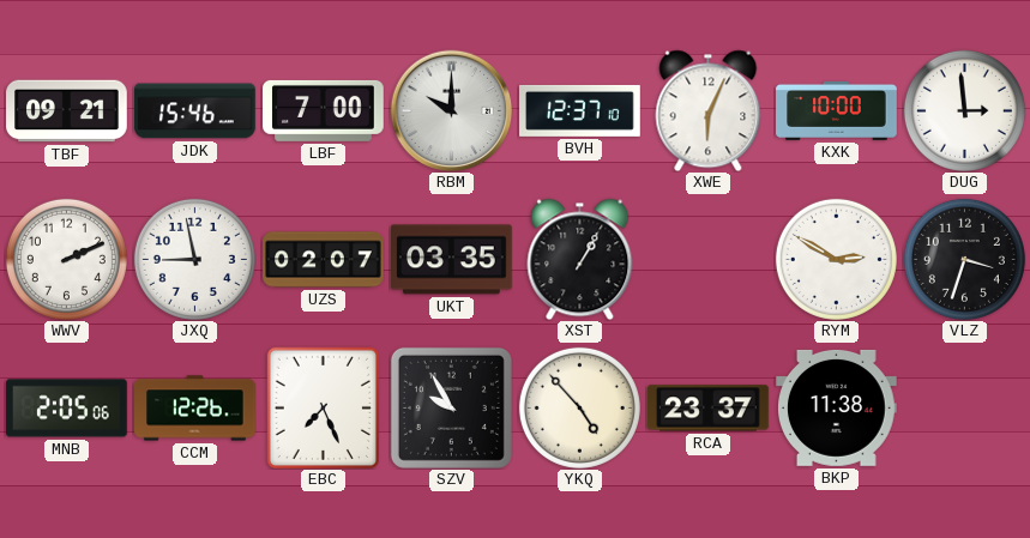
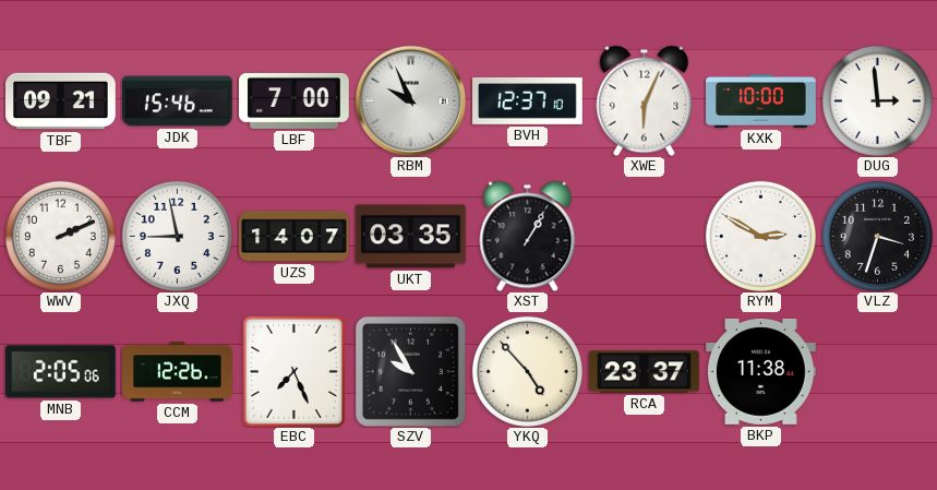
RBM: 10:00 -> 9:56 (410, 100)
UZS: 02:07 -> 14:07 (295, 237)
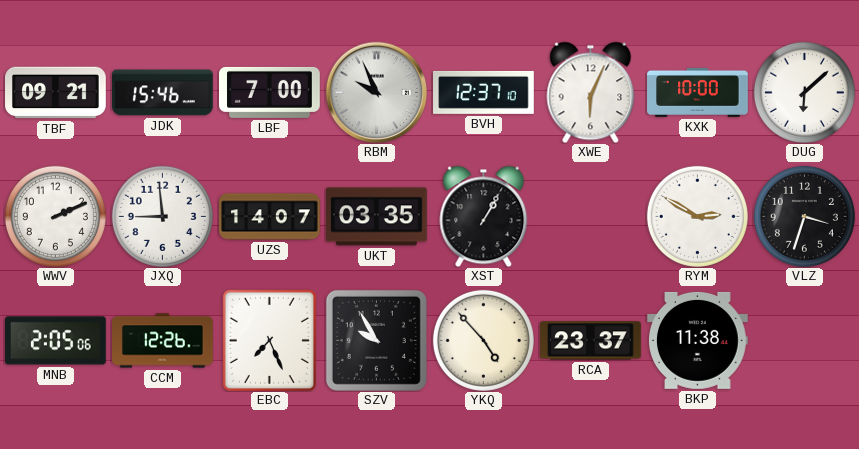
DUG: 2:59 -> 6:08 (804, 92)
JXQ: 8:58 -> 8:59 (162, 216)
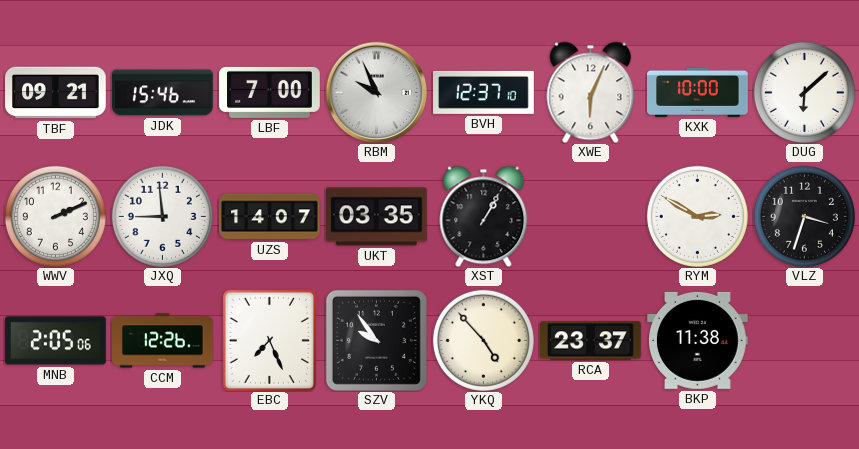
SZV: 9:55 -> 9:54 (376, 340)
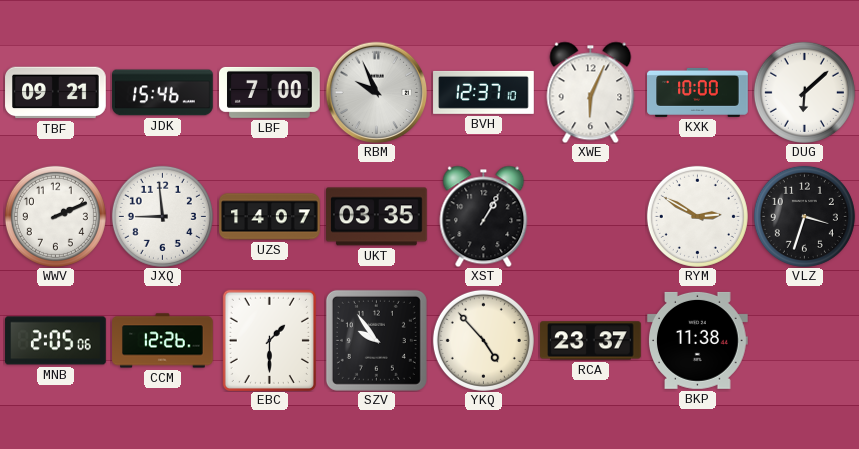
EBC: 7:26 -> 1:30 (269, 340)
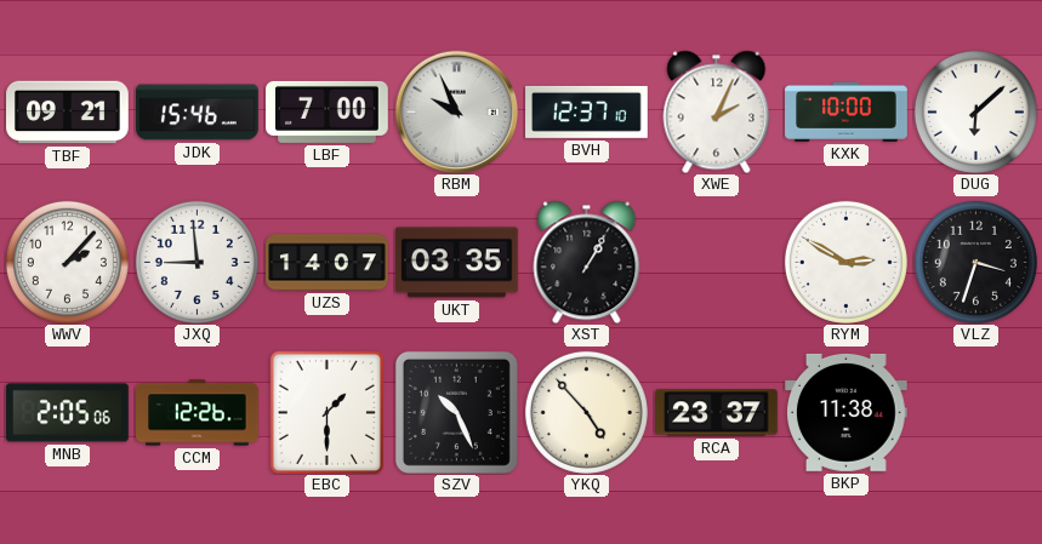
XWE: 6:04 -> 2:04 (717, 111)
WWV: 2:11 -> 2:07 (67, 262)
SZV: 9:54 -> 10:26 (456, 412)
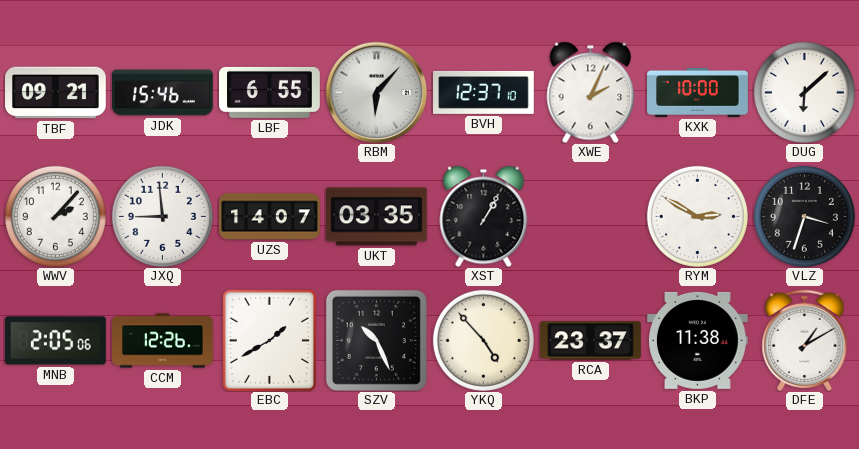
LBF: 7:00 -> 6:55 (270, 92)
RBM: 9:56 -> 6:07 (376, 92)
EBC: 1:30 -> 1:40 (269, 340)
DFE: none -> 1:10 (805, 340)
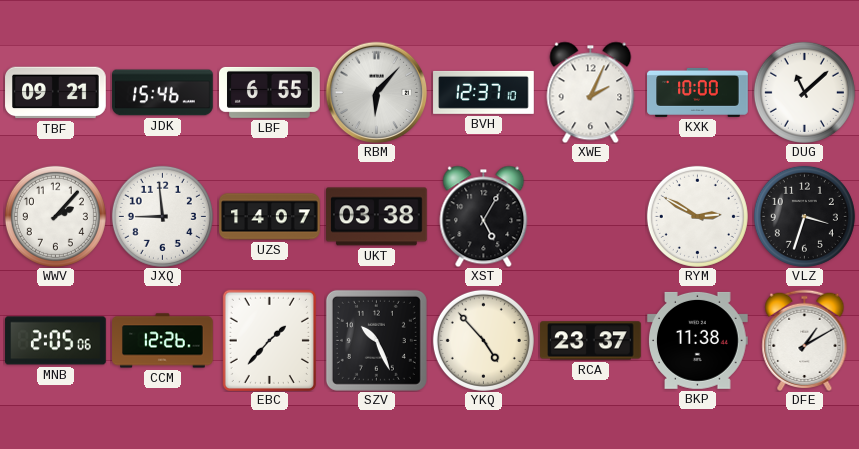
DUG: 6:08 -> 11:08 (804, 92)
UKT: 03:35 -> 03:38 (377, 217)
XST: 1:05 -> 5:05 (484, 216)
EBC: 1:40 -> 1:37 (269, 340)
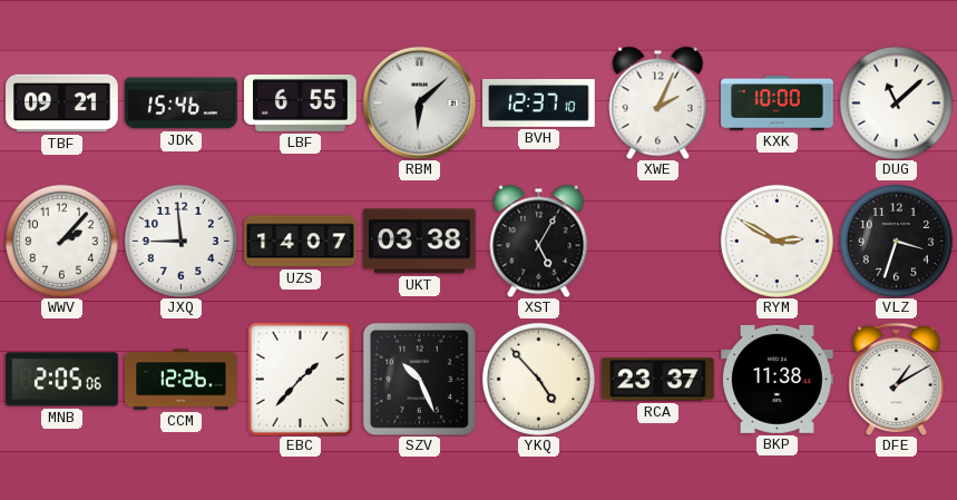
RBM: 6:07 -> 6:08 (419, 102)
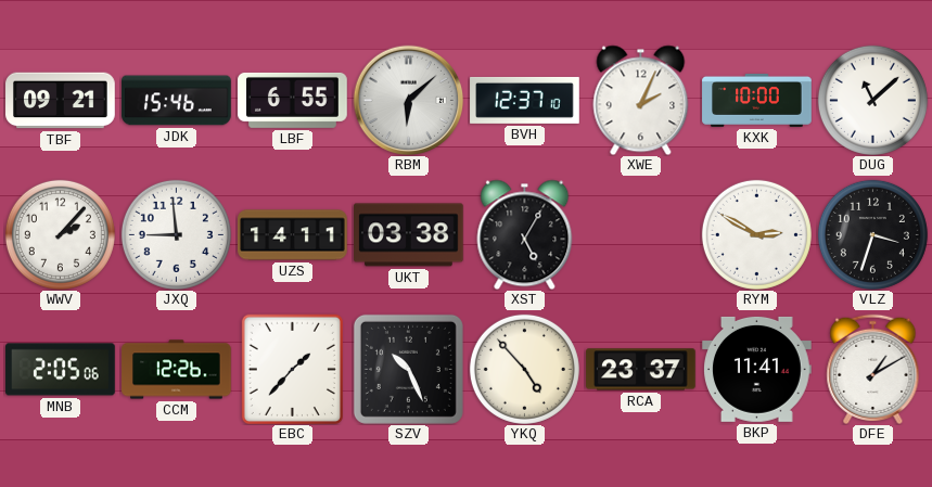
UZS: 14:07 -> 14:11 (293, 235)
BKP: 11:38 -> 11:41 (757, 369)
